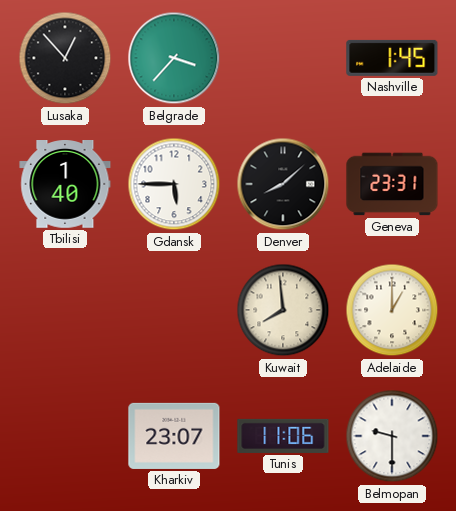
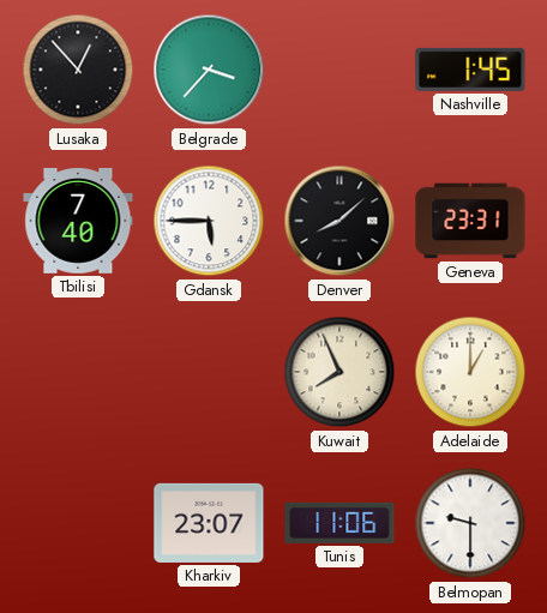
Tbilisi: 1:40 -> 7:40 (78, 222)
Kuwait: 7:59 -> 7:56 (339, 372)
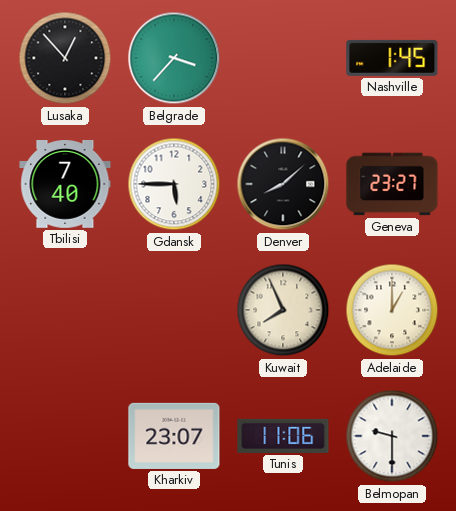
Geneva: 23:31 -> 23:27 (392, 184)
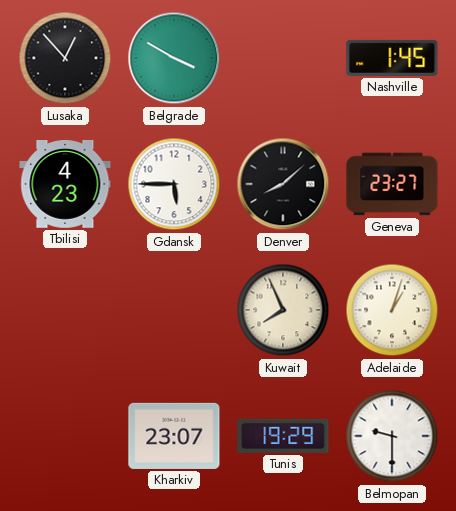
Belgrade: 3:37 -> 3:50 (174, 58)
Tbilisi: 7:40 -> 4:23 (65, 185)
Adelaide: 1:00 -> 1:03 (392, 310)
Tunis: 11:06 -> 19:29 (283, 436)
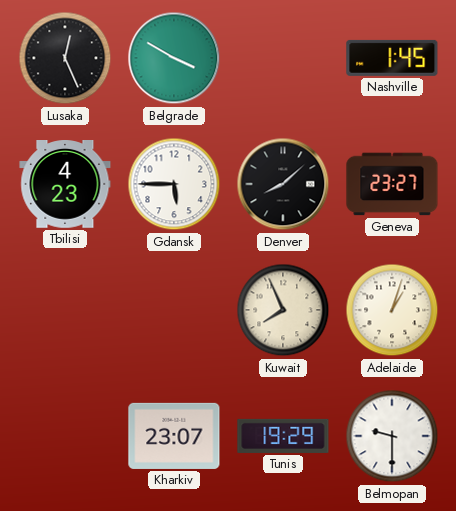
Lusaka: 12:53 -> 12:26 (65, 58)
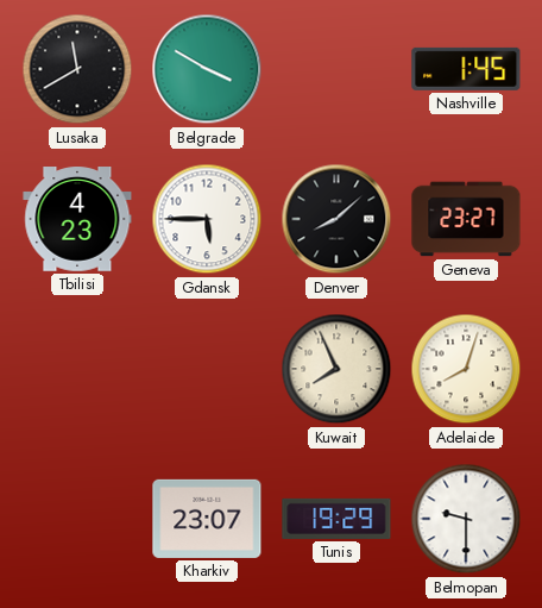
Lusaka: 12:26 -> 11:40 (77, 69)
Adelaide: 1:03 -> 8:03 (466, 369)
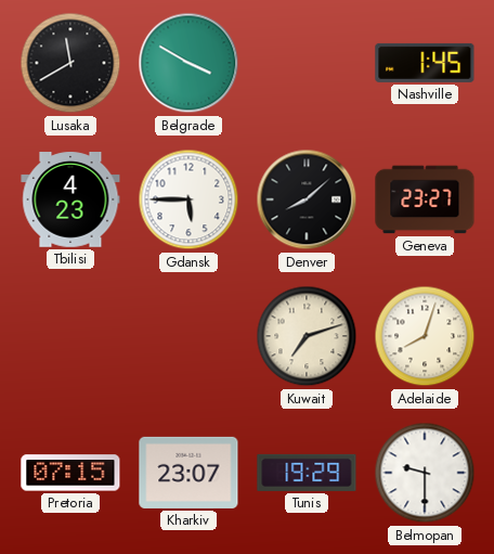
Kuwait: 7:56 -> 7:12 (307, 336)
Pretoria: none -> 07:15 (70, 473)
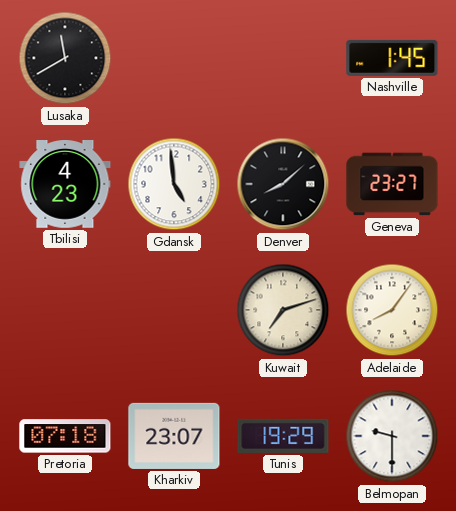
Belgrade: 3:50 -> none (188, 63)
Gdansk: 5:45 -> 4:59 (174, 184)
Adelaide: 8:03 -> 8:06 (392, 310)
Pretoria: 07:15 -> 07:18 (65, 436)
